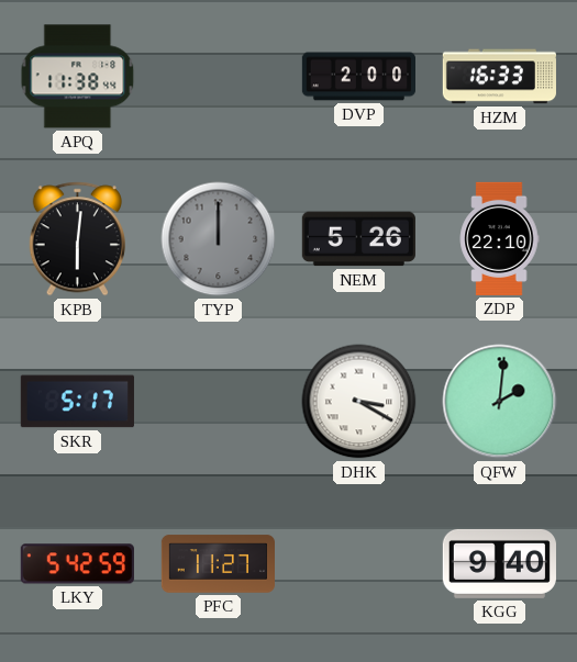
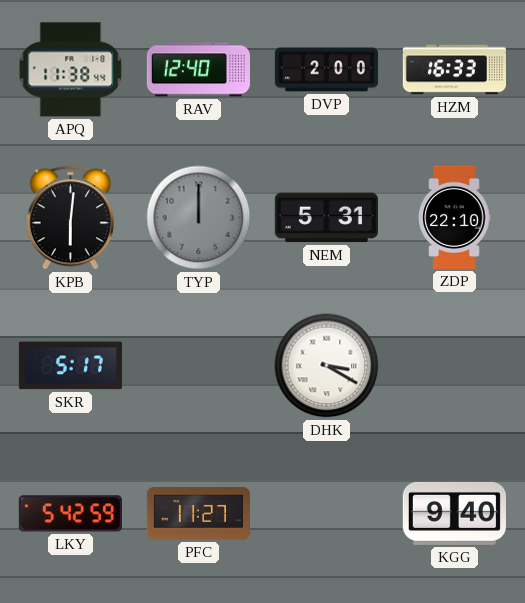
RAV: none -> 12:40 (198, 70)
NEM: 5:26 -> 5:31 (326, 218)
QFW: 2:01 -> none (500, 402)
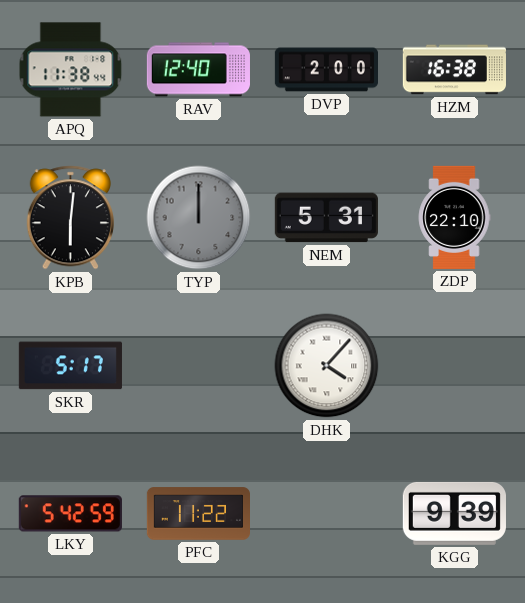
HZM: 16:33 -> 16:38 (454, 70)
DHK: 3:20 -> 4:07 (327, 366)
PFC: 11:27 -> 11:22 (198, 514)
KGG: 9:40 -> 9:39 (454, 513)
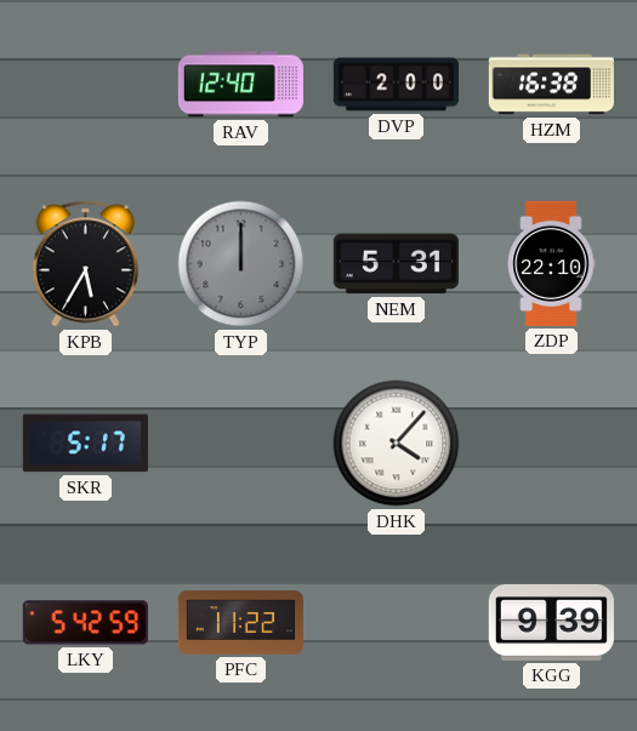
APQ: 11:38 -> none (71, 70)
KPB: 6:01 -> 5:35 (85, 264)
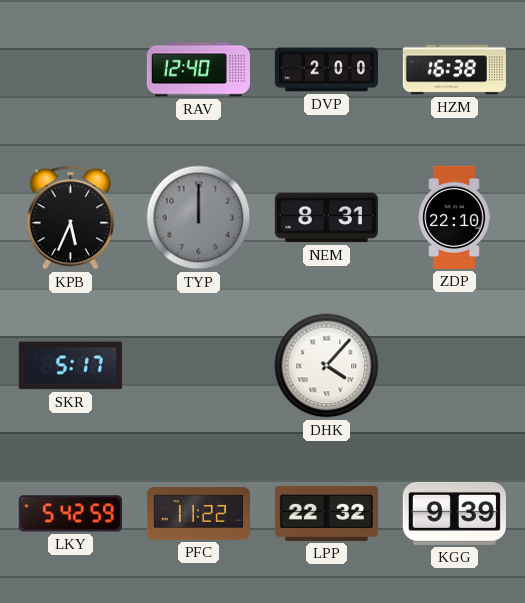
KPB: 5:35 -> 5:34 (70, 218)
NEM: 5:31 -> 8:31 (326, 218)
LPP: none -> 22:32 (326, 513)
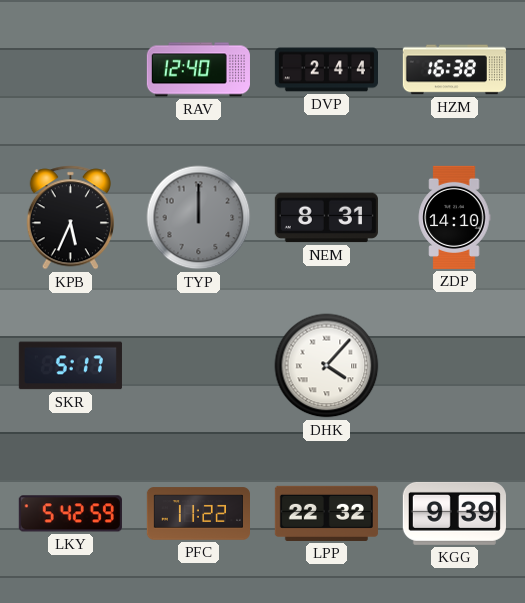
DVP: 2:00 -> 2:44 (326, 70)
ZDP: 22:10 -> 14:10 (454, 217)
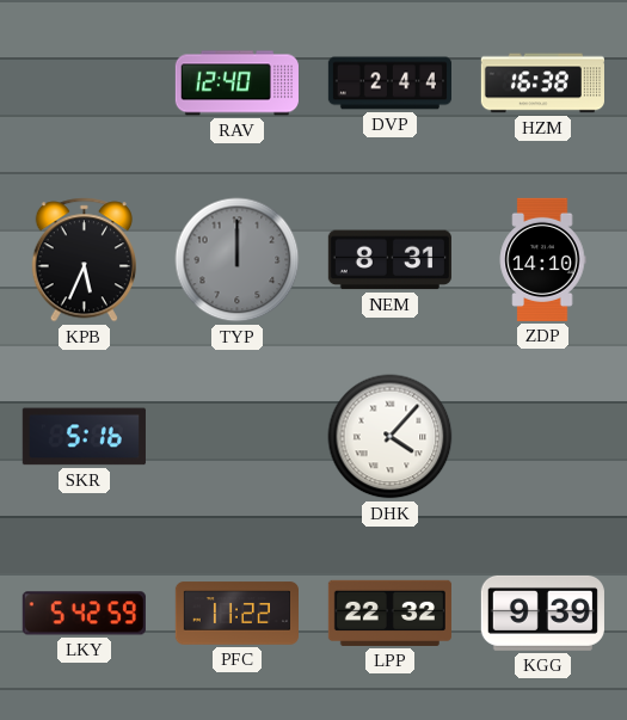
SKR: 5:17 -> 5:16 (84, 437)
